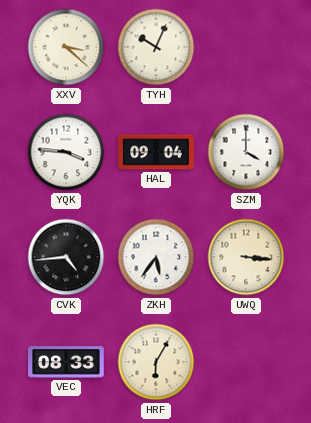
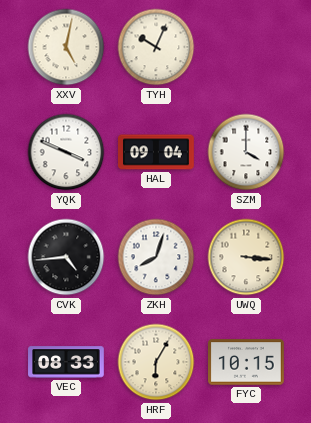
XXV: 3:22 -> 5:02 (66, 47)
YQK: 3:46 -> 3:49 (66, 152)
ZKH: 5:36 -> 8:03 (156, 257)
FYC: none -> 10:15 (246, 362)
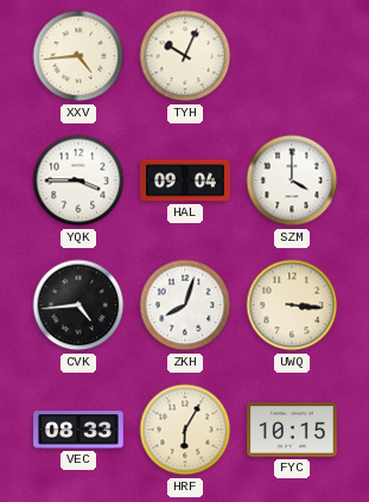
XXV: 5:02 -> 4:44 (78, 56)
YQK: 3:49 -> 3:45 (78, 180)
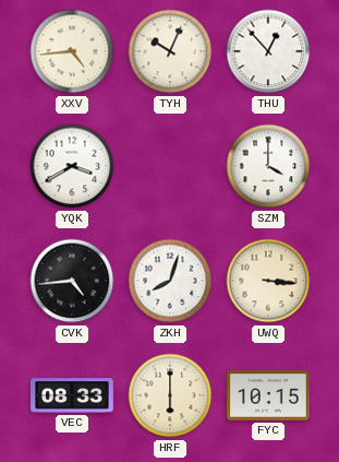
THU: none -> 12:53 (268, 51)
YQK: 3:45 -> 3:40 (72, 166)
HAL: 09:04 -> none (185, 180)
HRF: 6:05 -> 6:00 (170, 395)
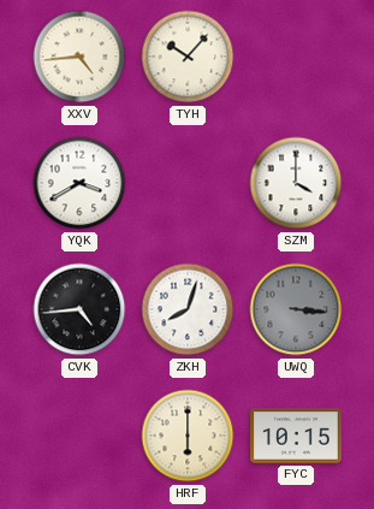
TYH: 10:04 -> 10:07 (188, 57)
THU: 12:53 -> none (268, 51)
UWQ dial: cream -> grey (296, 309)
VEC: 08:33 -> none (72, 395)
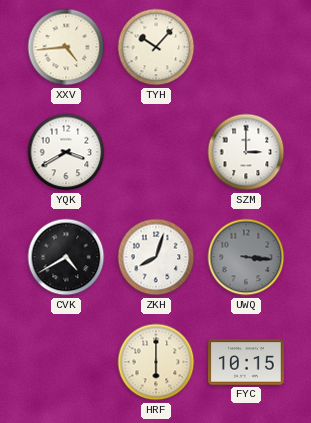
SZM: 4:00 -> 3:00 (246, 152)
CVK: 4:44 -> 4:40 (66, 257)
